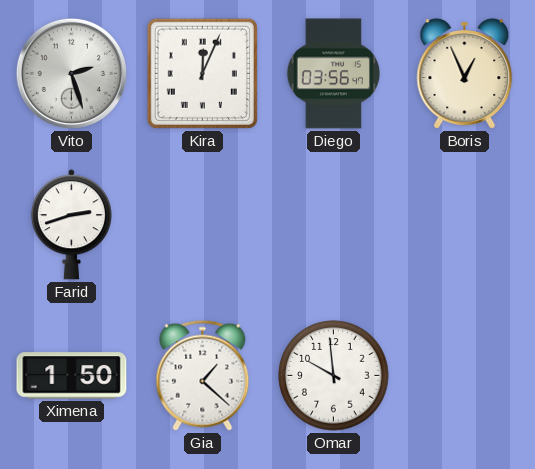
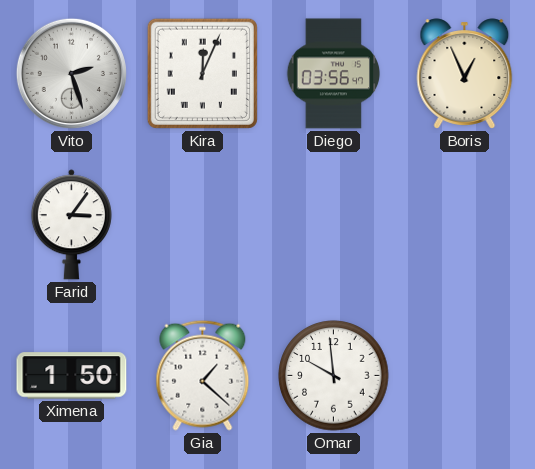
Farid: 2:42 -> 3:06 (71, 225)
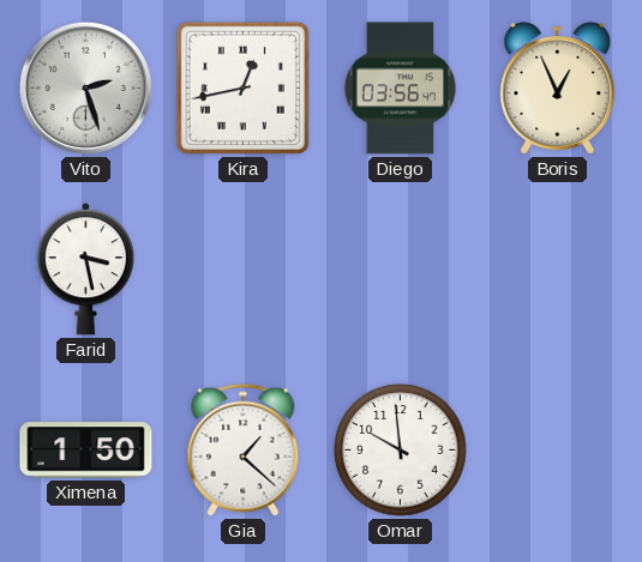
Kira: 12:04 -> 12:43 (242, 87)
Farid: 3:06 -> 3:28 (85, 270)
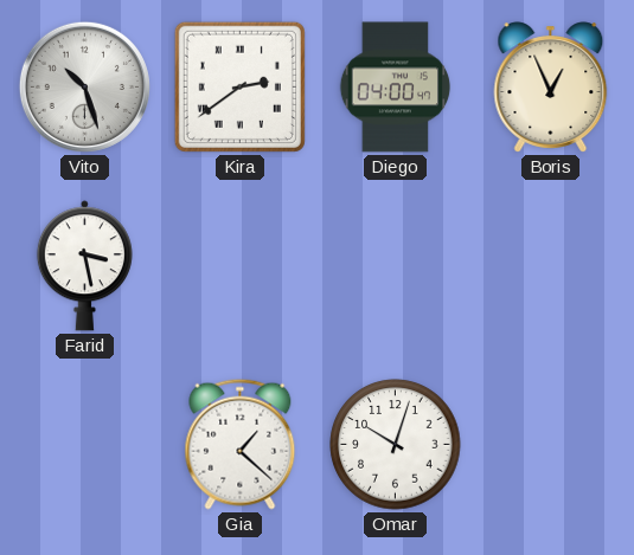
Vito: 2:27 -> 10:27 (84, 86)
Kira: 12:43 -> 2:39 (239, 86)
Diego: 03:56 -> 04:00 (396, 88)
Ximena: 1:50 -> none (86, 451)
Omar: 9:59 -> 10:03 (396, 445)
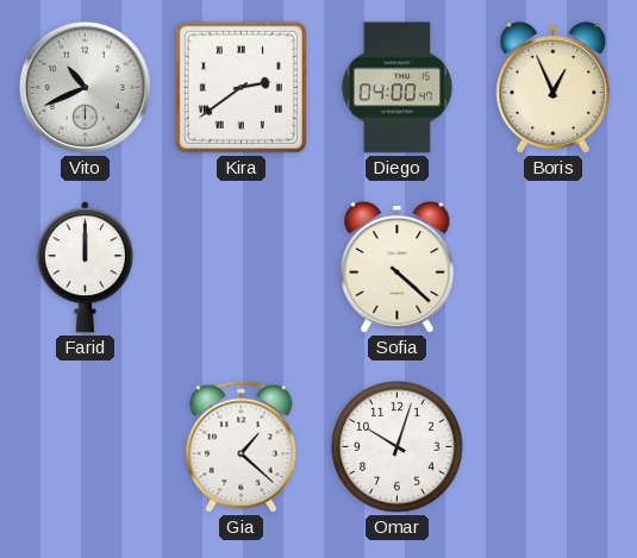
Vito: 10:27 -> 10:41 (85, 87)
Farid: 3:28 -> 12:00 (85, 268)
Sofia: none -> 4:22 (398, 268)
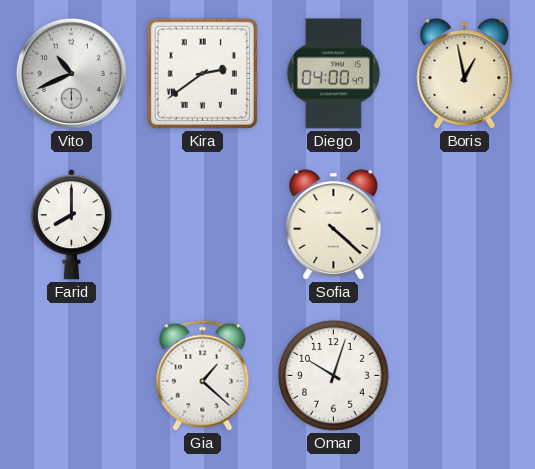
Boris: 12:56 -> 12:58 (465, 74)
Farid: 12:00 -> 8:00 (71, 225)
